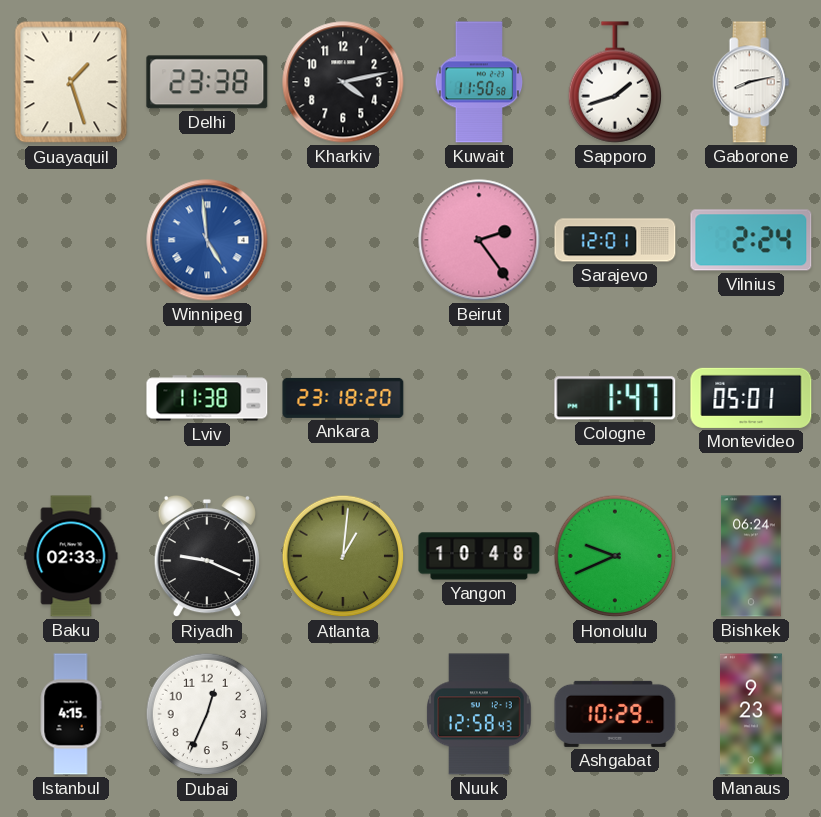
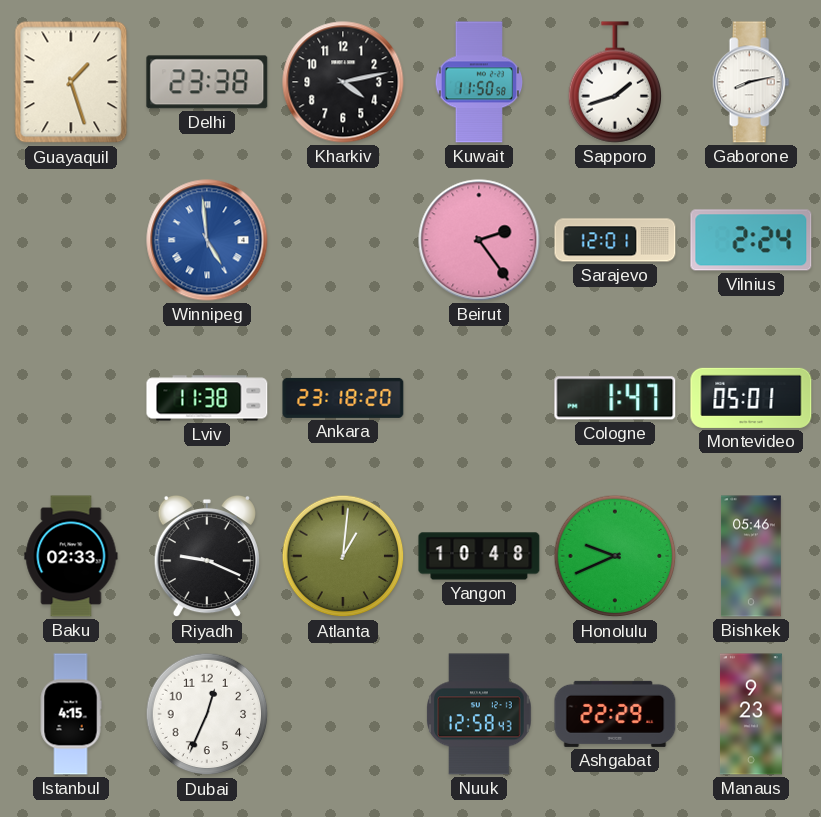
Bishkek: 06:24 -> 05:46 (752, 556)
Ashgabat: 10:29 -> 22:29 (615, 714)
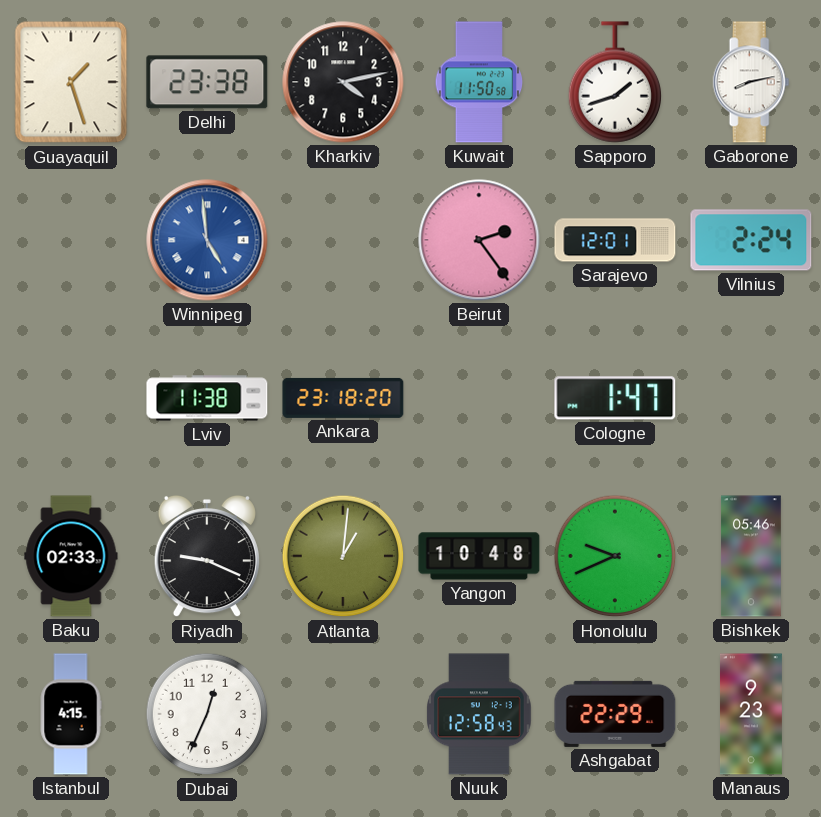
Montevideo: 05:01 -> none (751, 398)
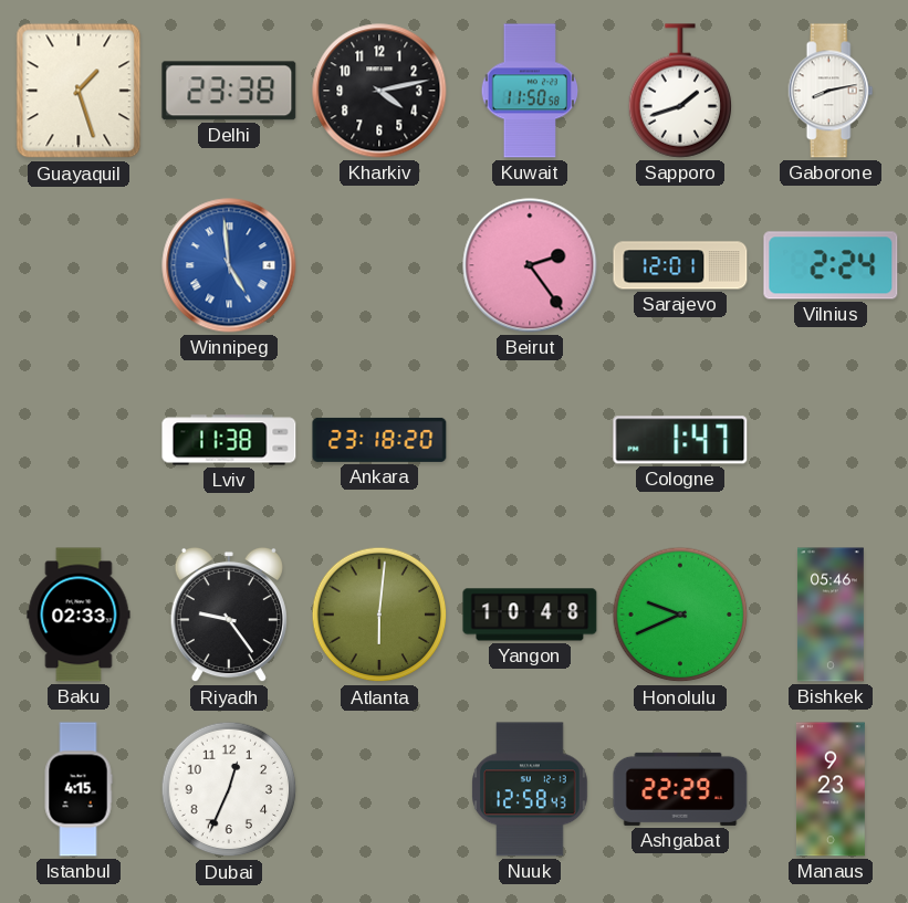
Riyadh: 9:19 -> 9:24 (229, 615)
Atlanta: 1:01 -> 6:01 (379, 615)
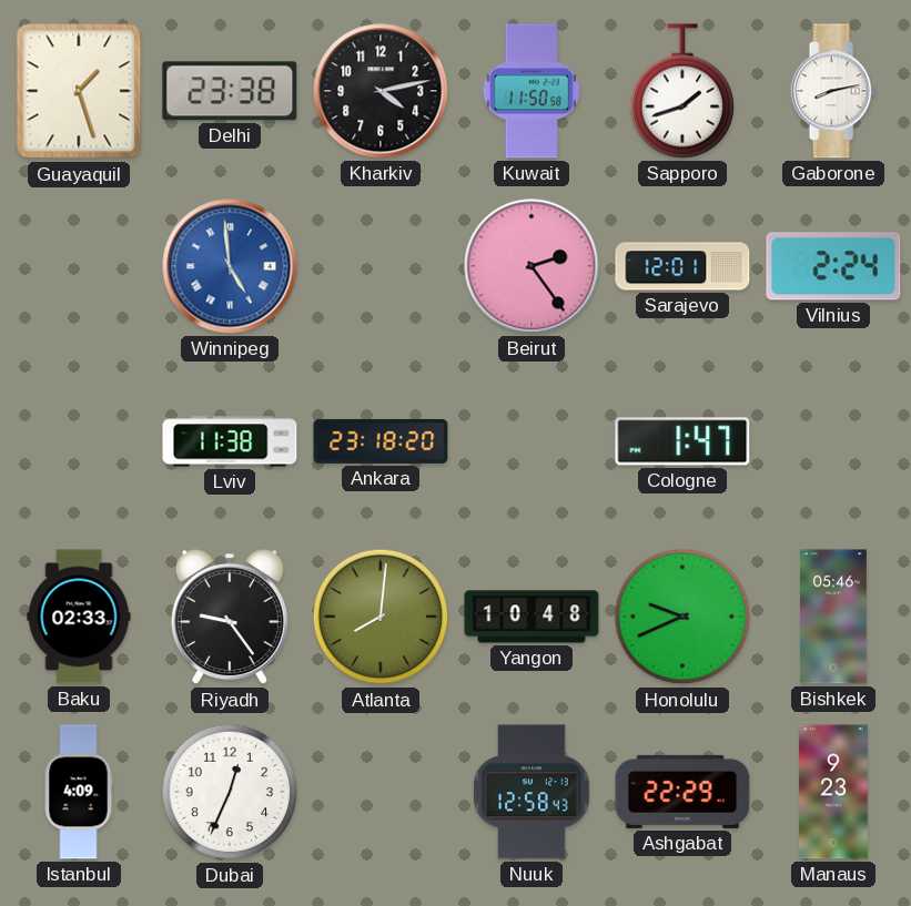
Atlanta: 6:01 -> 8:01 (381, 617)
Istanbul: 4:15 -> 4:09 (79, 792)
